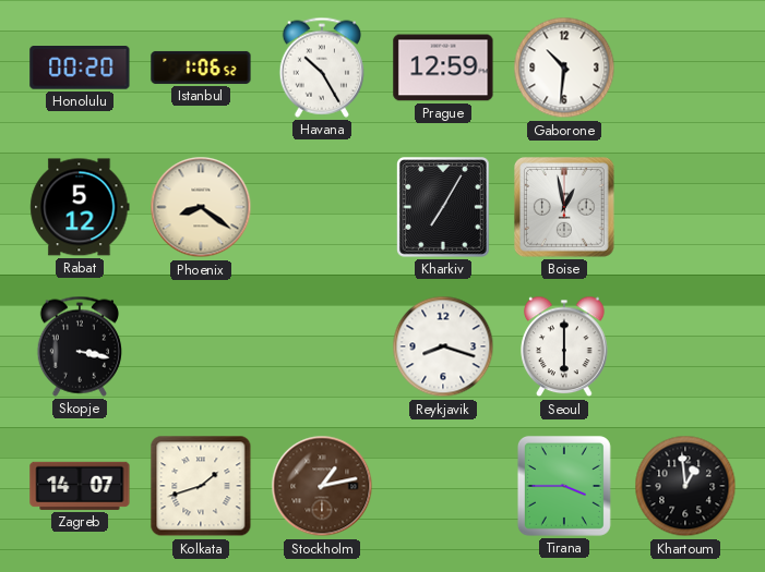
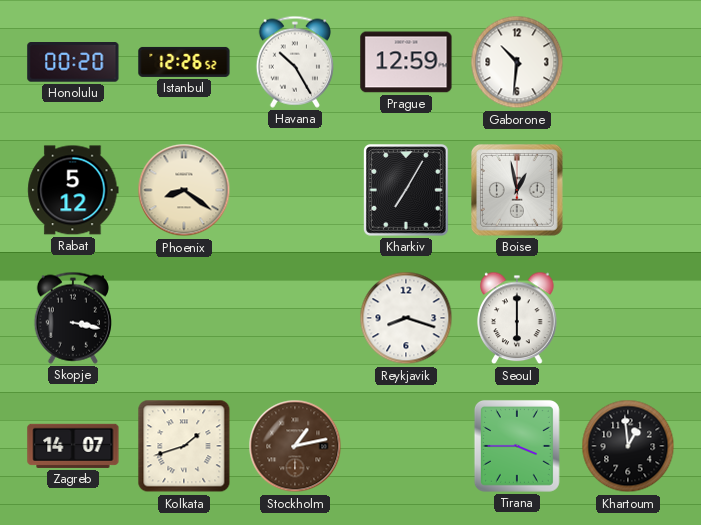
Istanbul: 1:06 -> 12:26 (184, 62)
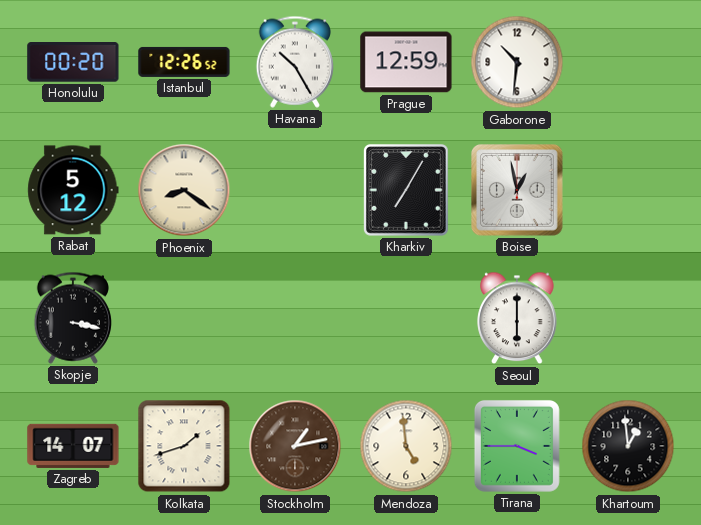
Reykjavik: 8:18 -> none (406, 318)
Mendoza: none -> 4:59 (406, 446)
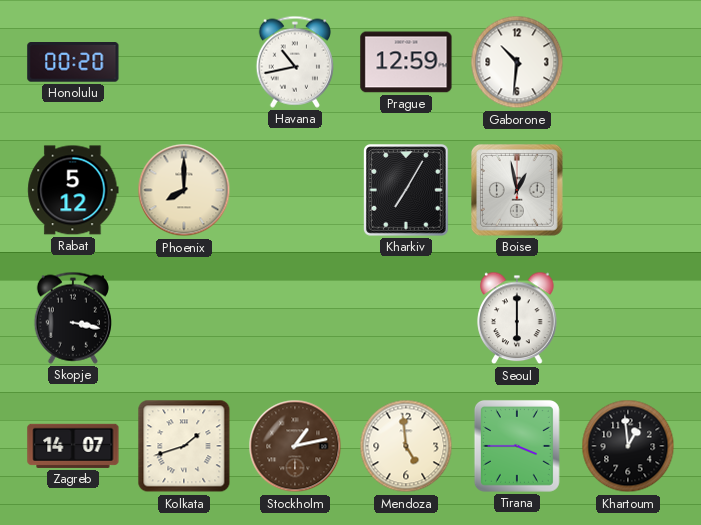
Istanbul: 12:26 -> none (184, 62)
Havana: 10:25 -> 10:43 (295, 62)
Phoenix: 8:21 -> 8:00 (184, 190)
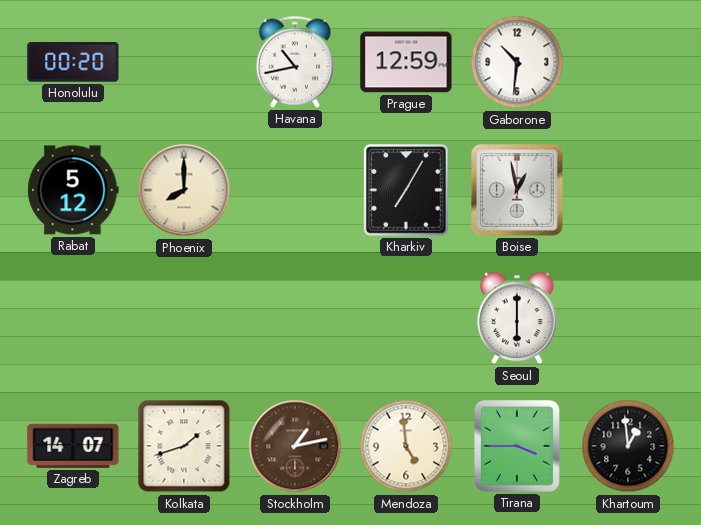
Skopje: 3:17 -> none (73, 318)
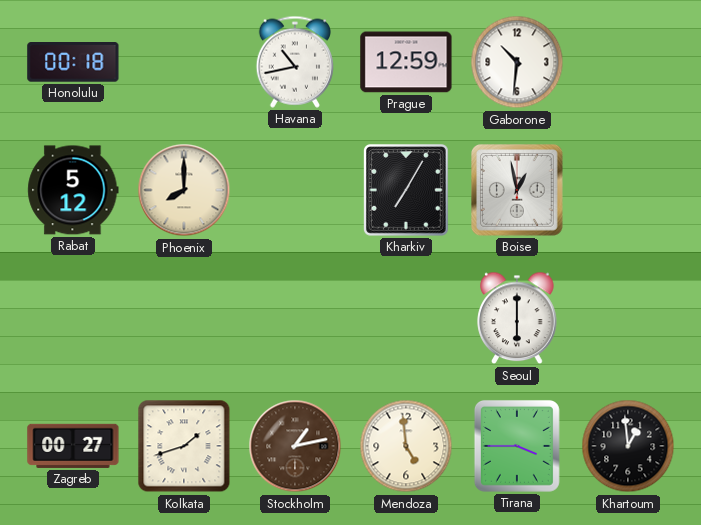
Honolulu: 00:20 -> 00:18 (73, 62)
Zagreb: 14:07 -> 00:27 (73, 446)
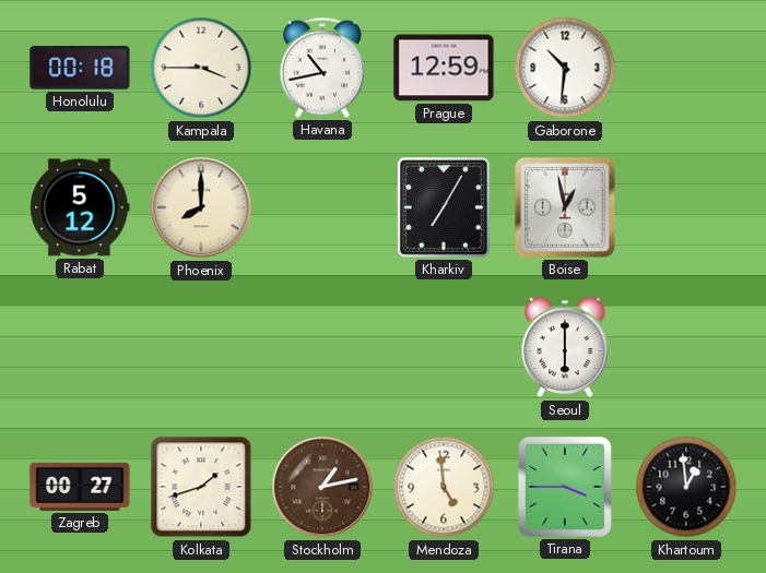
Kampala: none -> 3:45 (201, 68)
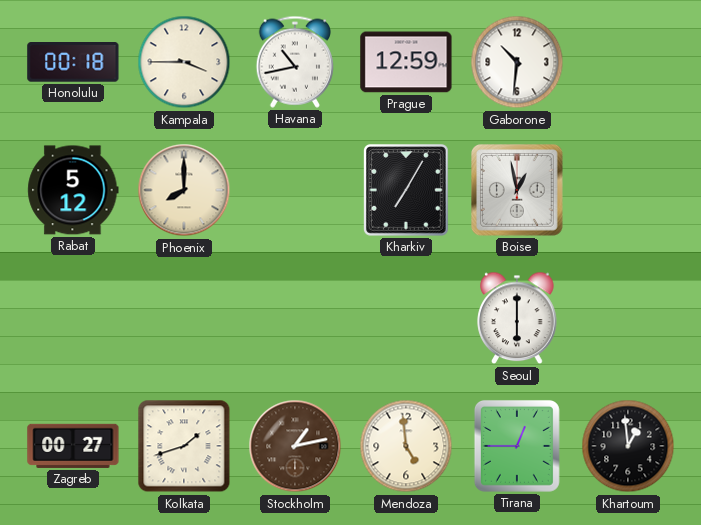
Tirana: 3:45 -> 12:45 (517, 446)
